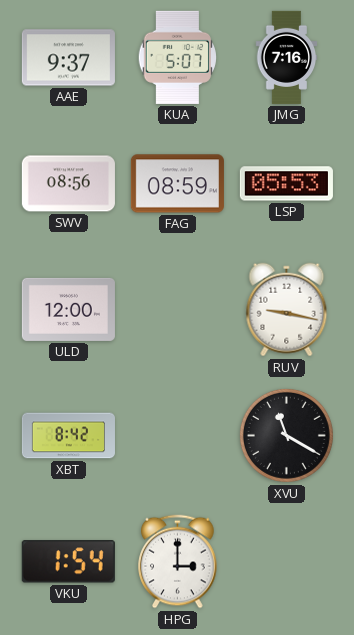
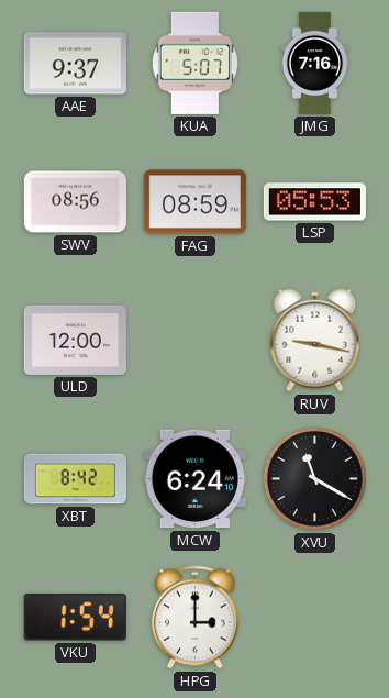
MCW: none -> 6:24 (194, 479)
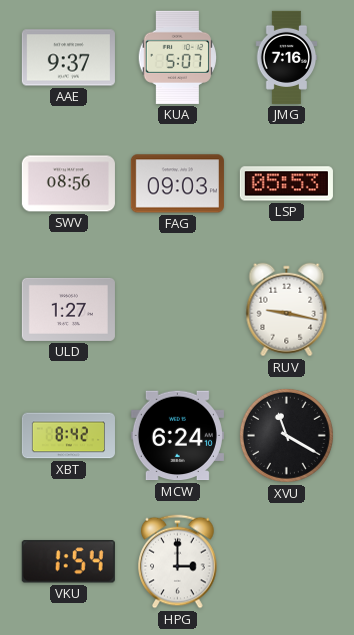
FAG: 08:59 -> 09:03 (177, 184)
ULD: 12:00 -> 1:27 (68, 309)
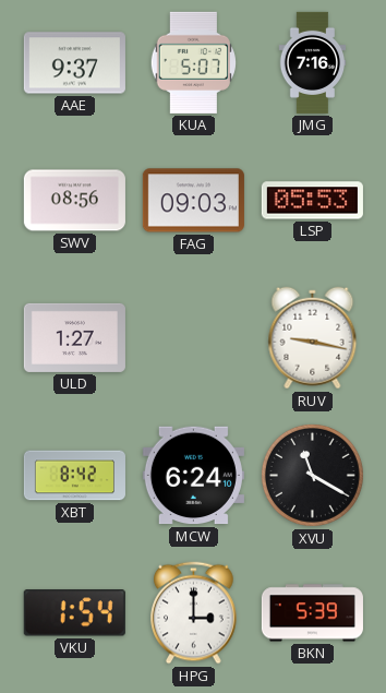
BKN: none -> 5:39 (312, 613)
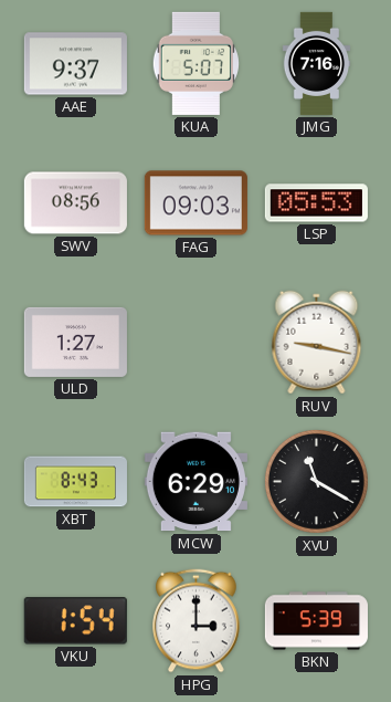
XBT: 8:42 -> 8:43 (75, 482)
MCW: 6:24 -> 6:29 (196, 482)
